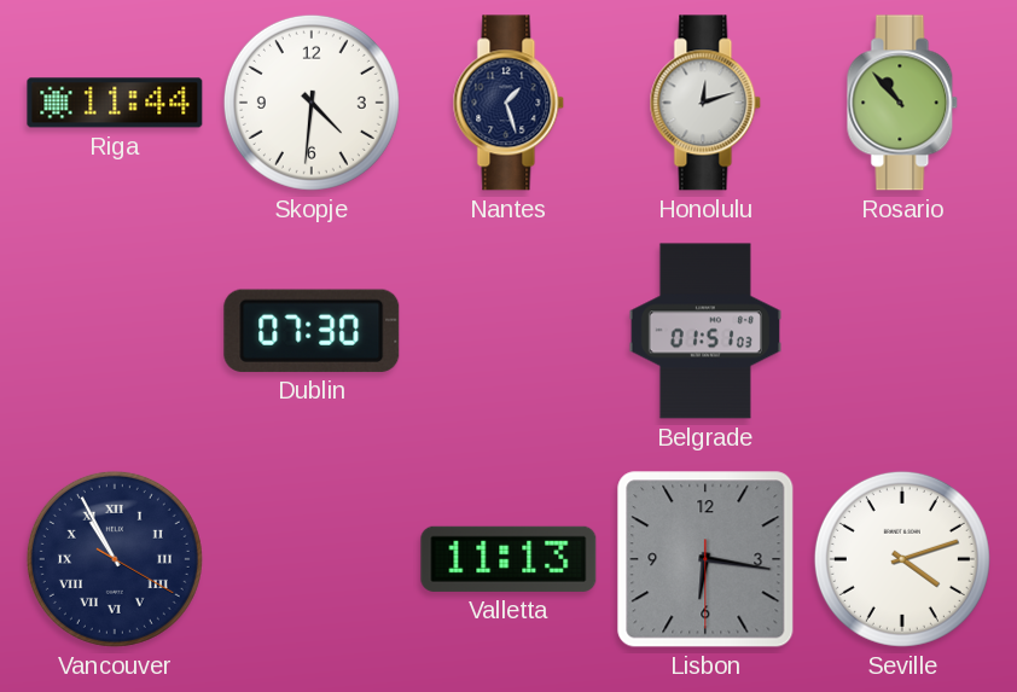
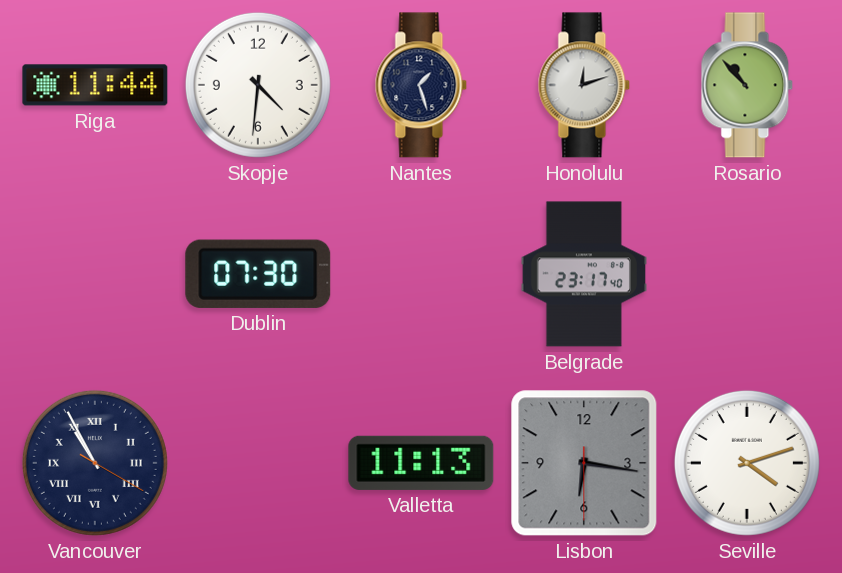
Belgrade: 01:51 -> 23:17 (583, 274)
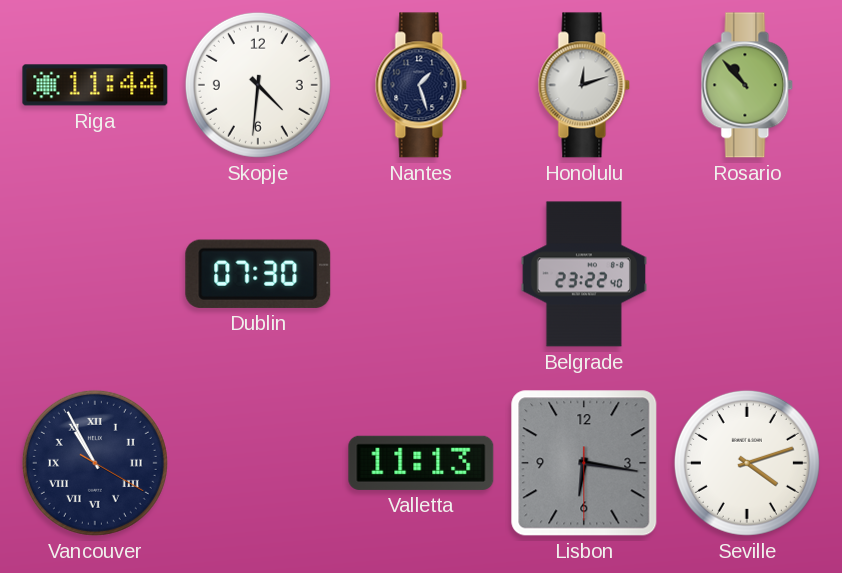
Belgrade: 23:17 -> 23:22 (583, 274)
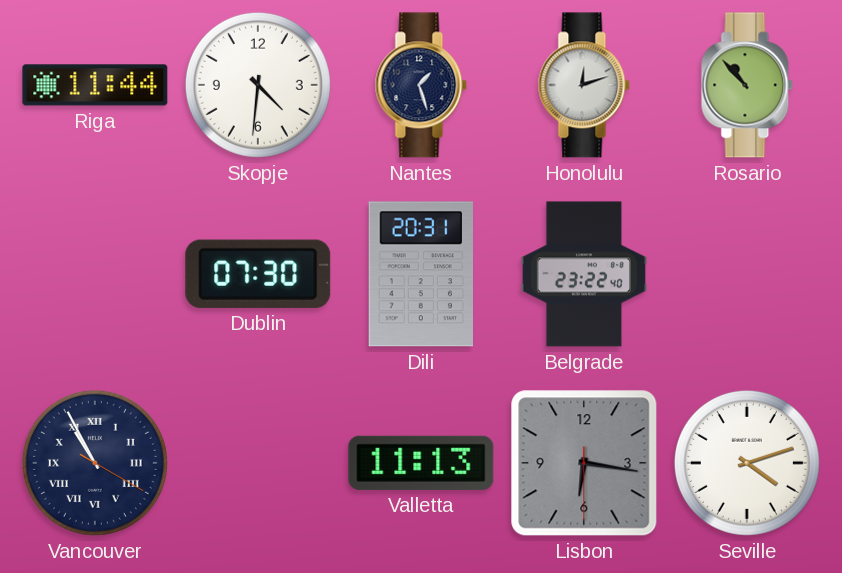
Dili: none -> 20:31 (420, 274)
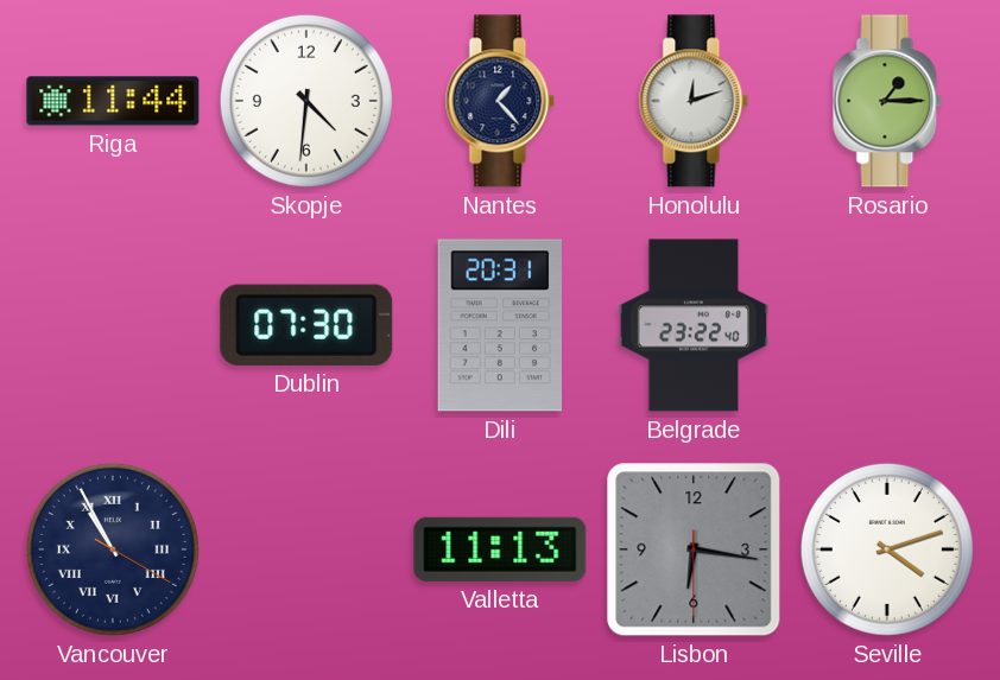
Nantes: 1:27 -> 1:23 (500, 101)
Rosario: 10:53 -> 1:15 (887, 101)
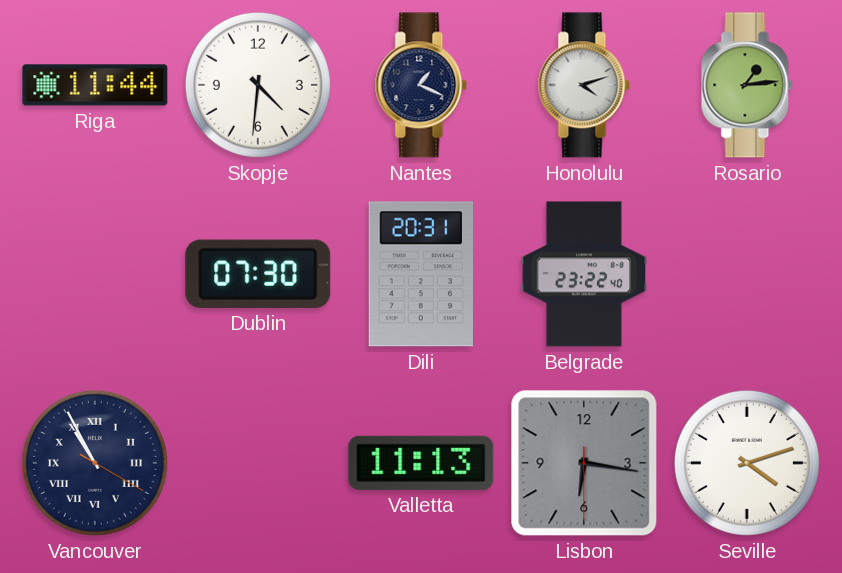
Nantes: 1:23 -> 1:19 (421, 85)
Honolulu: 12:12 -> 4:12 (584, 85)
Rosario: 1:15 -> 1:14 (747, 85)
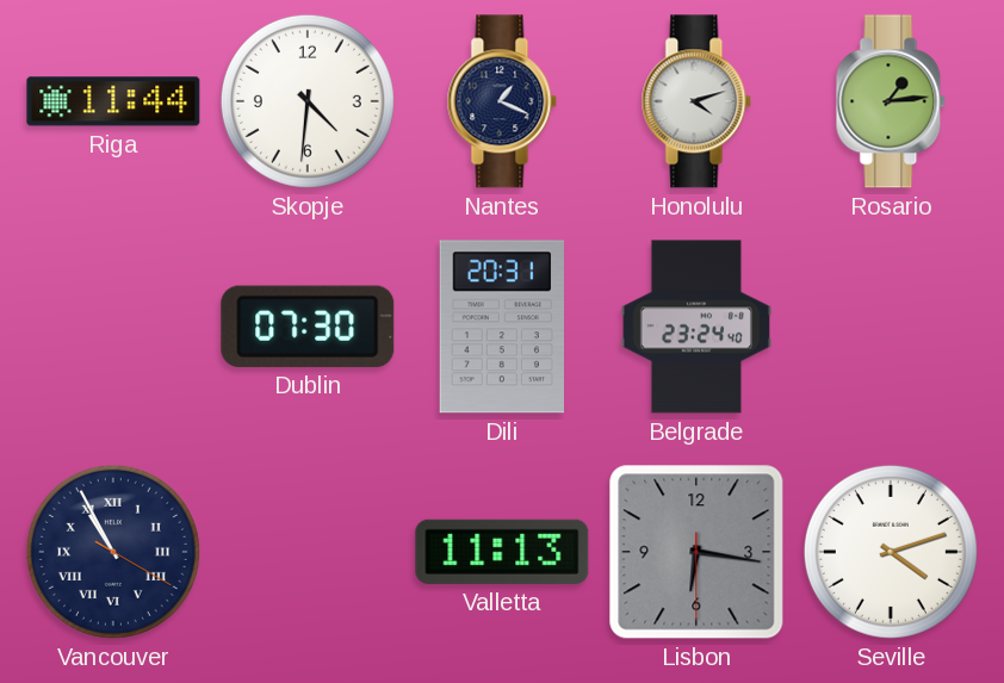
Belgrade: 23:22 -> 23:24 (695, 327)
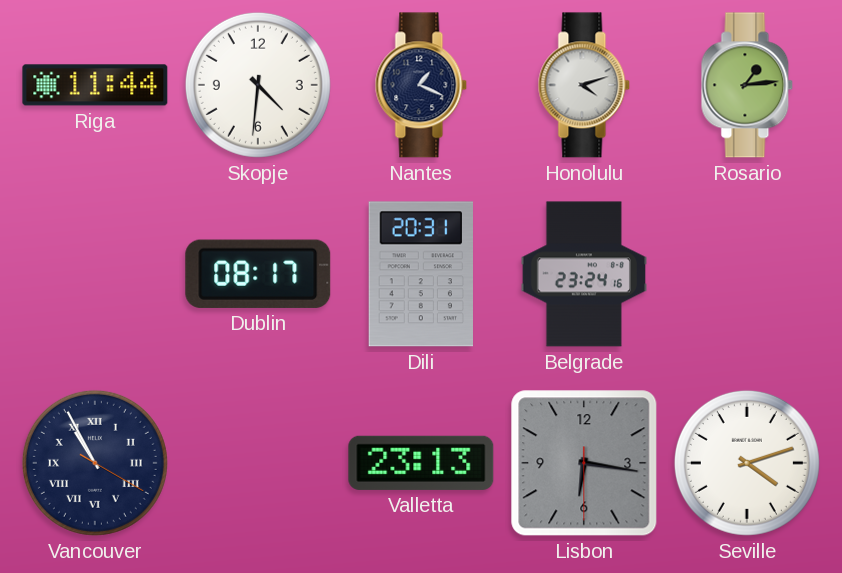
Dublin: 07:30 -> 08:17 (258, 274)
Belgrade: 23:24:40 -> 23:24:16 (583, 274)
Valletta: 11:13 -> 23:13 (421, 463)
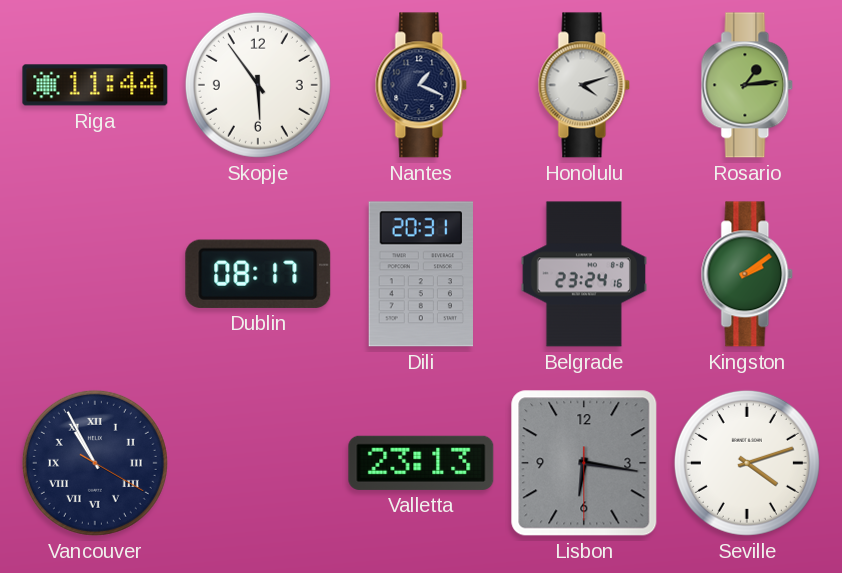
Skopje: 4:31 -> 5:54 (258, 85)
Kingston: none -> 2:09 (747, 274)
